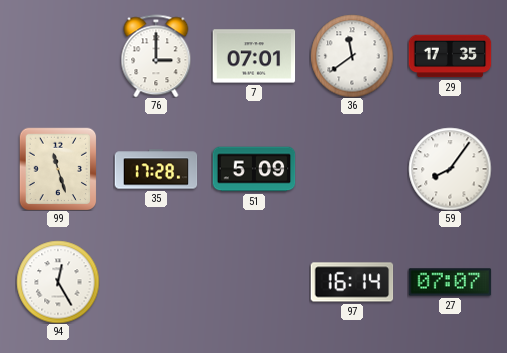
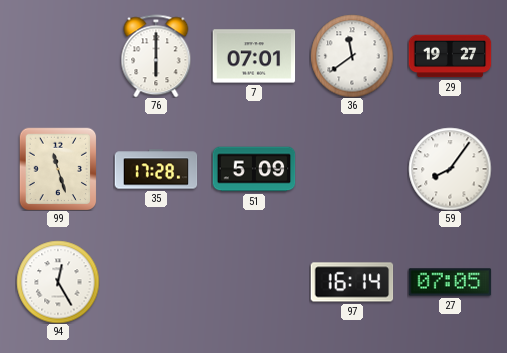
76: 3:00 -> 6:00 (156, 56)
29: 17:35 -> 19:27 (450, 56)
27: 07:07 -> 07:05 (450, 282)
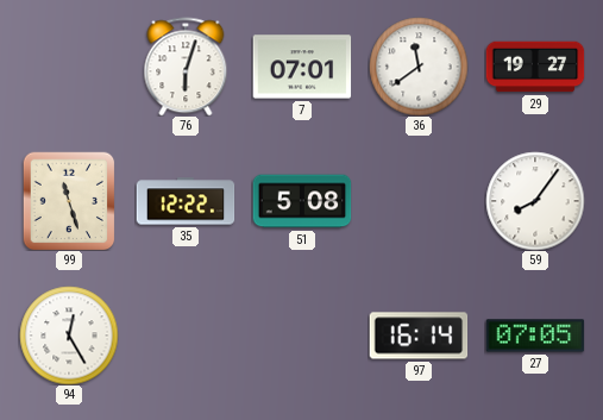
76: 6:00 -> 6:03 (186, 67)
35: 17:28 -> 12:22 (186, 201)
51: 5:09 -> 5:08 (302, 201)
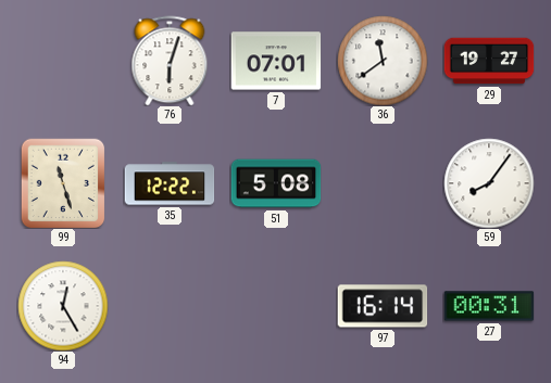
27: 07:05 -> 00:31 (489, 306)
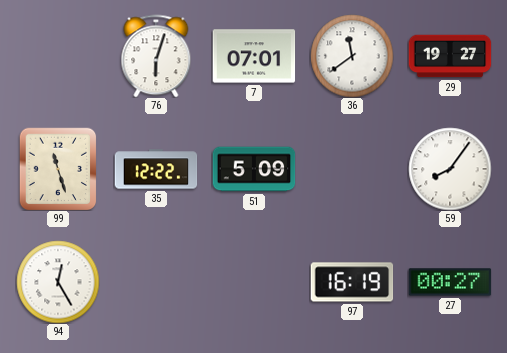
51: 5:08 -> 5:09 (254, 169)
97: 16:14 -> 16:19 (352, 282)
27: 00:31 -> 00:27 (450, 282)
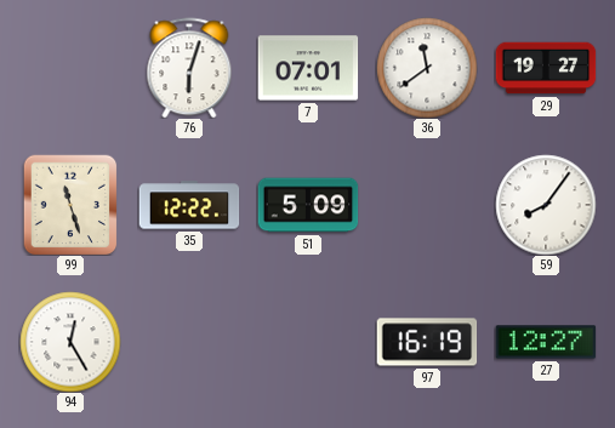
27: 00:27 -> 12:27 (546, 342)
